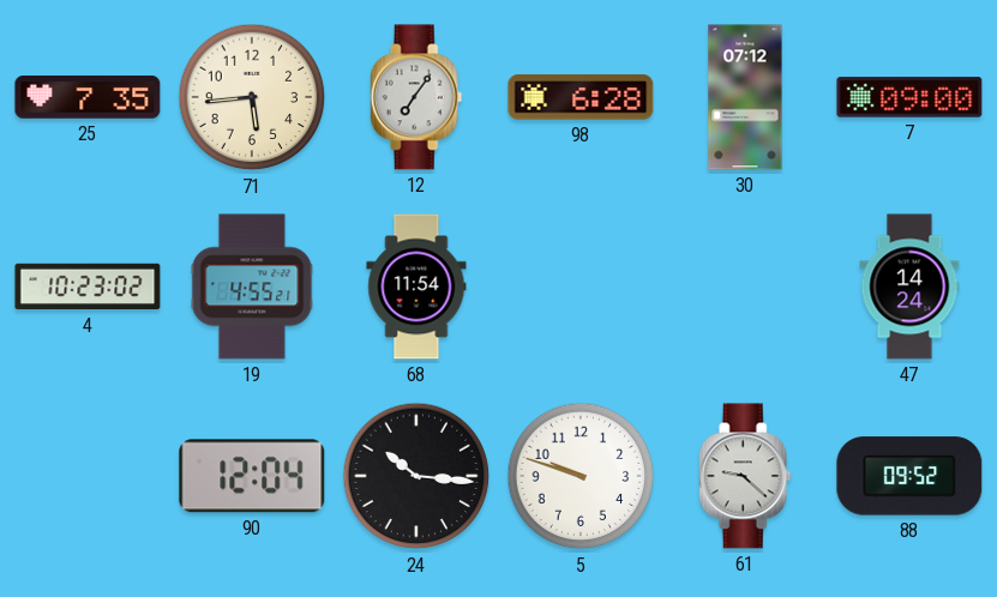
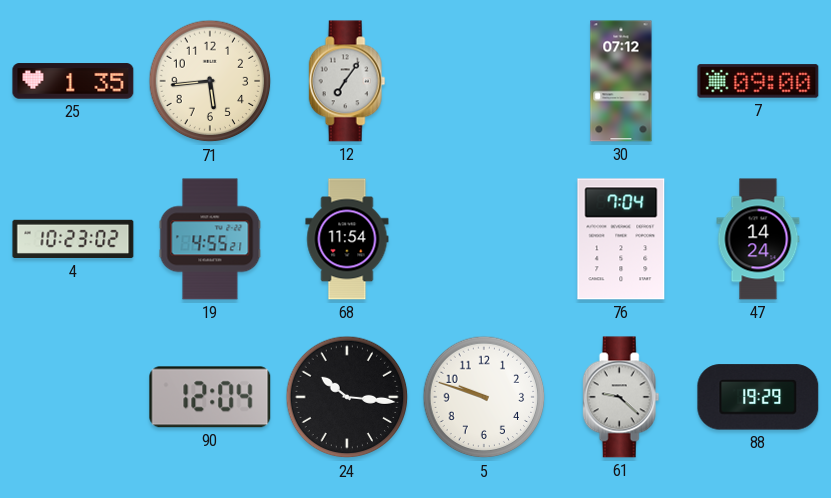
25: 7:35 -> 1:35 (73, 81)
98: 6:28 -> none (581, 97)
76: none -> 7:04 (621, 239)
88: 09:52 -> 19:29 (758, 397)
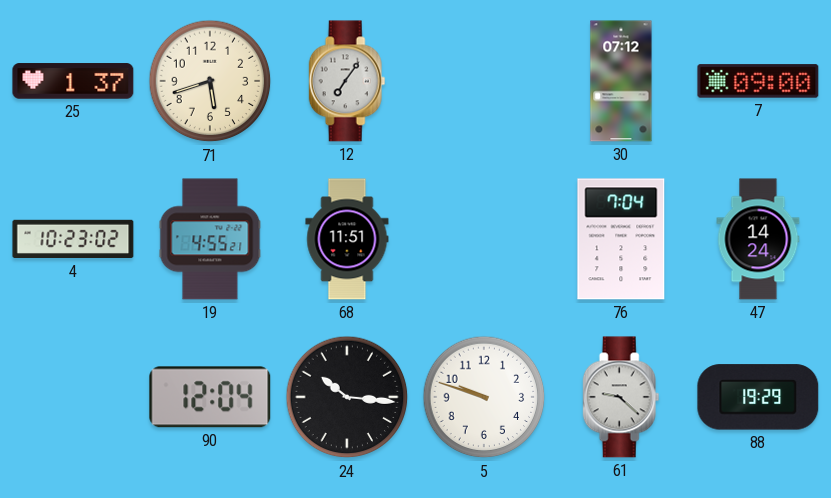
25: 1:35 -> 1:37 (73, 81)
71: 5:44 -> 5:42 (210, 81)
68: 11:54 -> 11:51 (347, 239)
